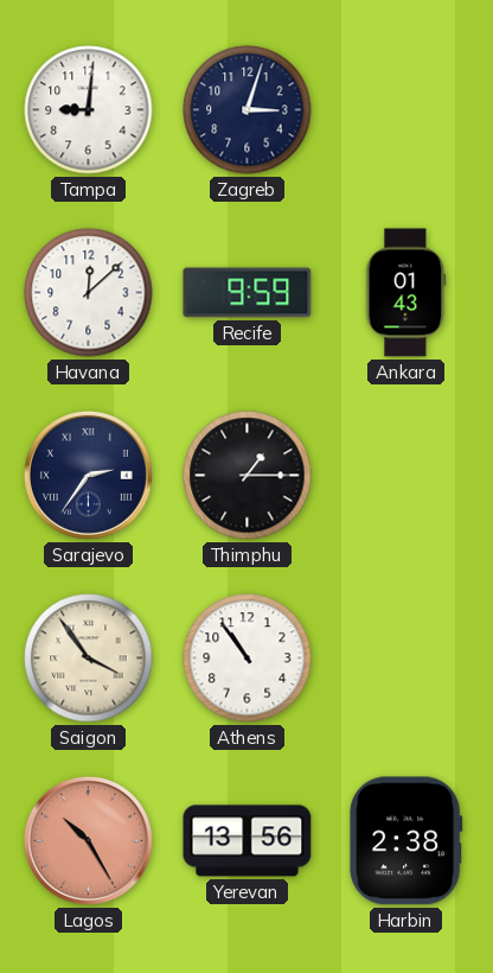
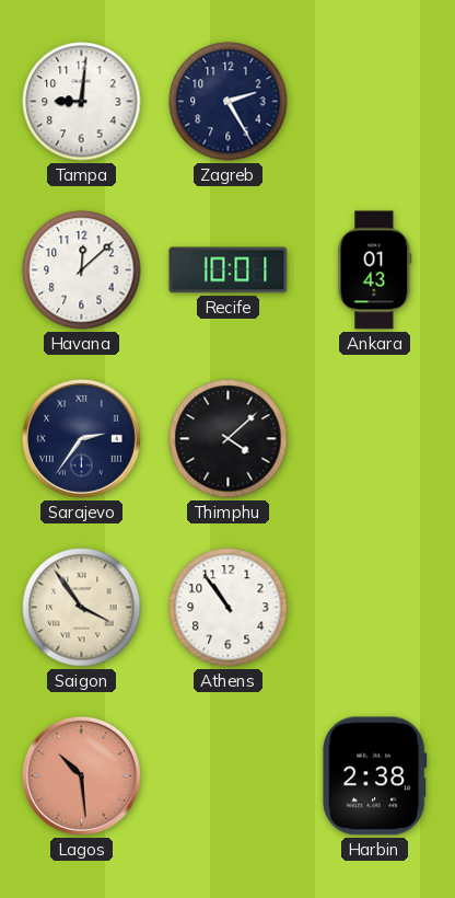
Zagreb: 3:03 -> 2:25 (229, 102)
Recife: 9:59 -> 10:01 (229, 270)
Thimphu: 1:15 -> 4:08 (229, 439)
Lagos: 10:25 -> 10:29 (81, 775)
Yerevan: 13:56 -> none (248, 841)
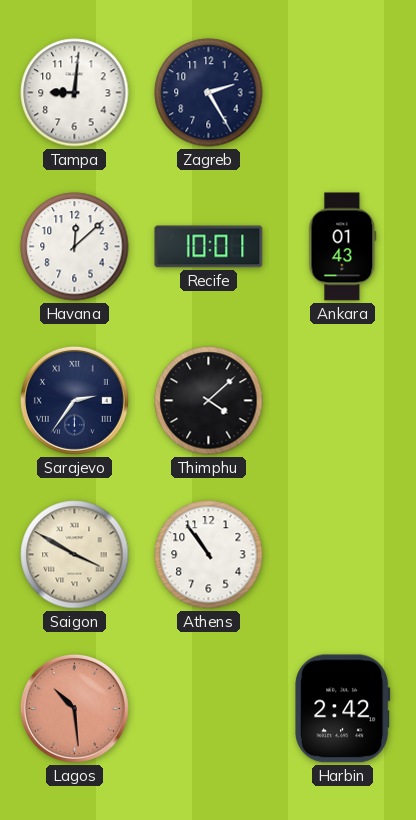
Saigon: 3:54 -> 3:50 (75, 555)
Harbin: 2:38 -> 2:42 (343, 709)
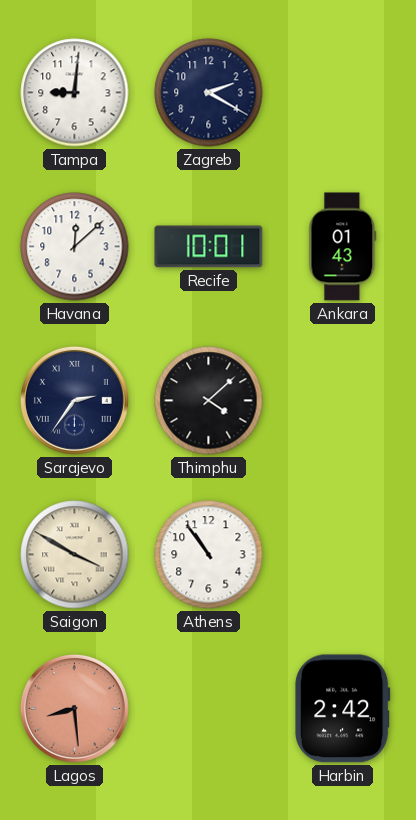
Zagreb: 2:25 -> 2:20 (209, 93)
Lagos: 10:29 -> 8:29 (74, 708)
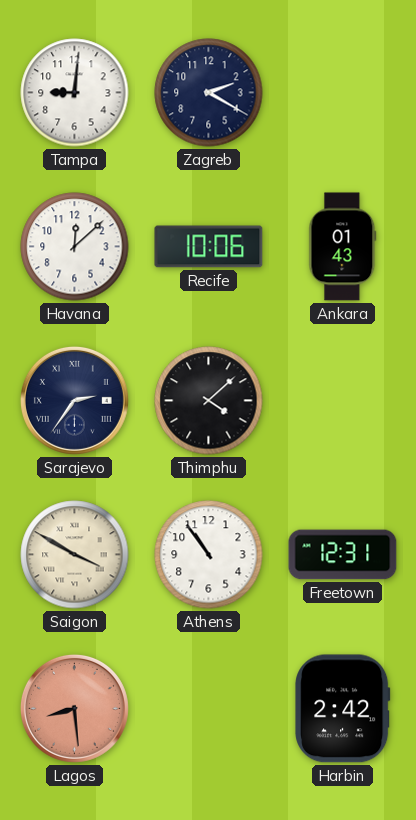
Recife: 10:01 -> 10:06 (209, 247)
Freetown: none -> 12:31 (343, 555)
